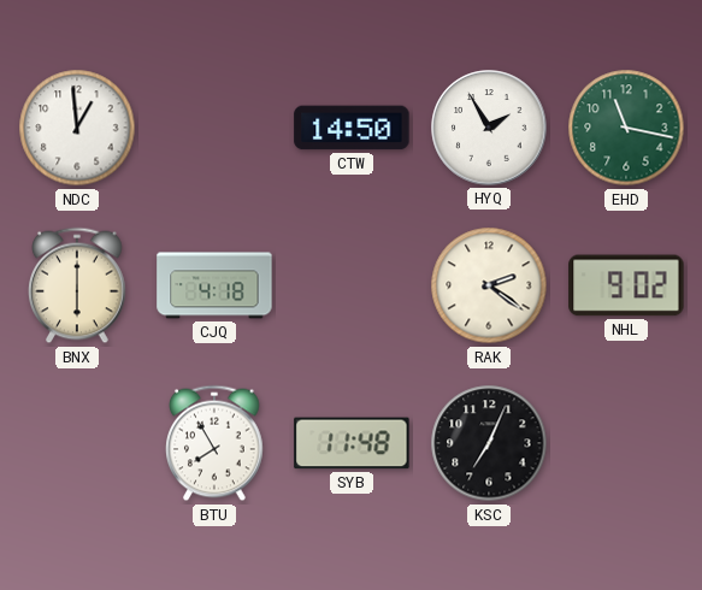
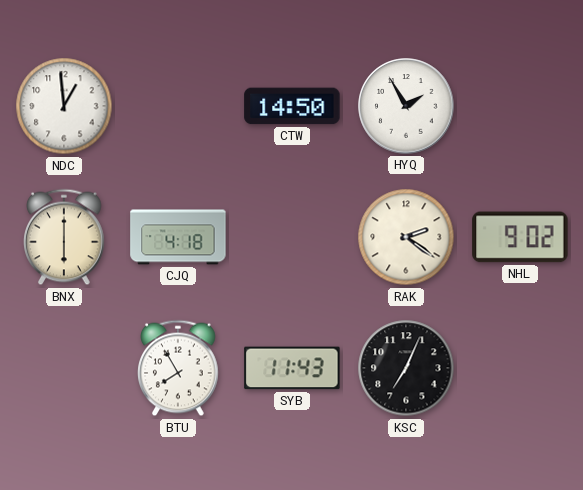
EHD: 11:17 -> none (626, 128)
SYB: 11:48 -> 11:43 (292, 368)
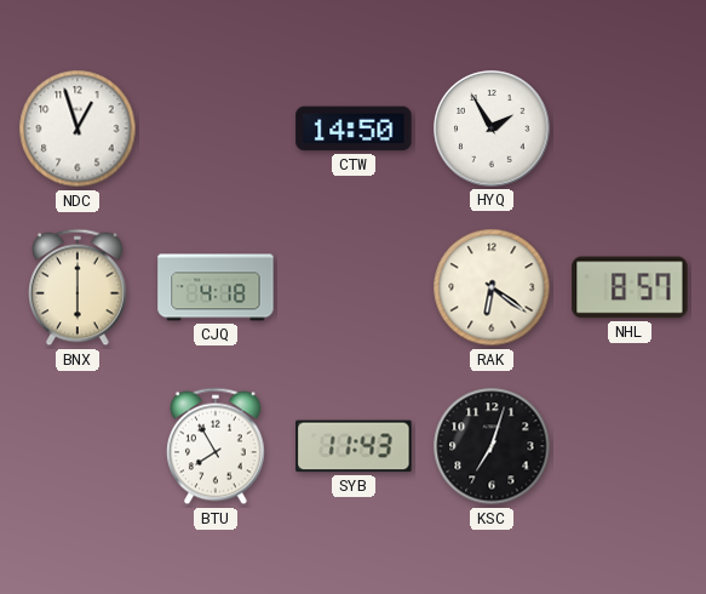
NDC: 12:59 -> 12:57 (78, 128)
RAK: 2:21 -> 6:21 (492, 287)
NHL: 9:02 -> 8:57 (630, 287)
KSC: 7:04 -> 7:03 (492, 446)
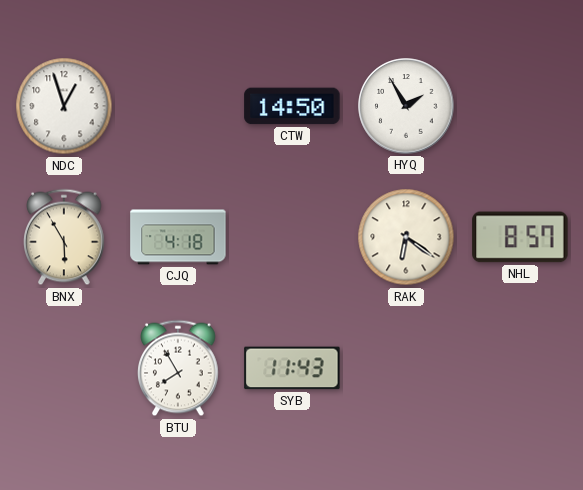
BNX: 6:00 -> 5:55 (65, 237)
KSC: 7:03 -> none (492, 446)
